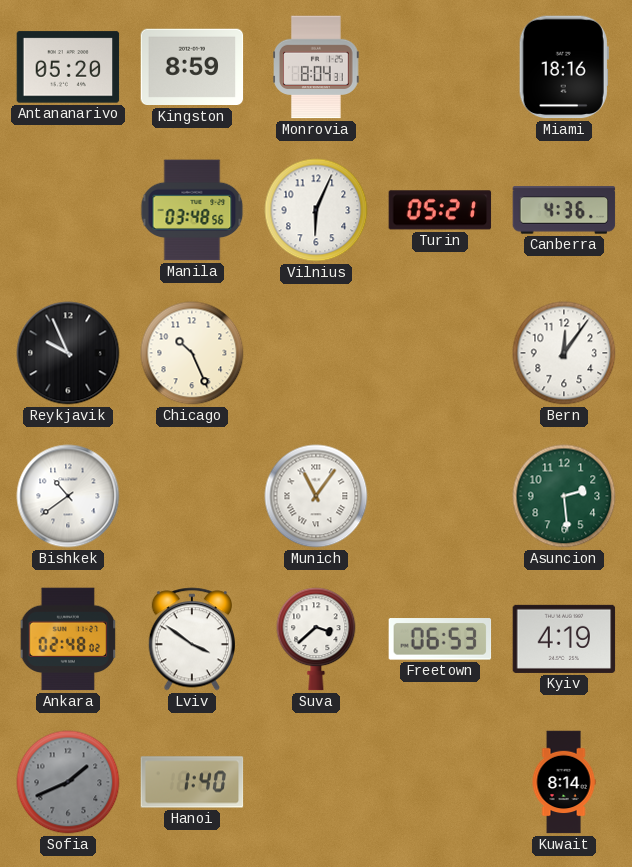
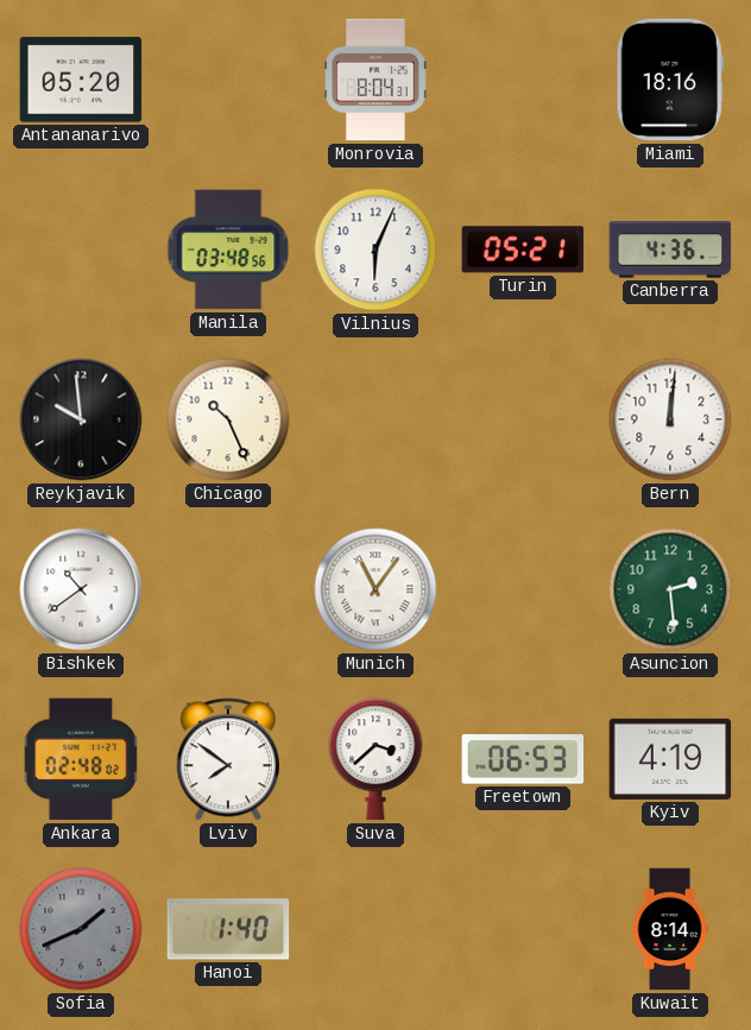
Kingston: 8:59 -> none (192, 67)
Reykjavik: 9:56 -> 9:59 (81, 419)
Bern: 12:06 -> 12:01 (670, 419)
Lviv: 3:51 -> 7:51 (227, 759)
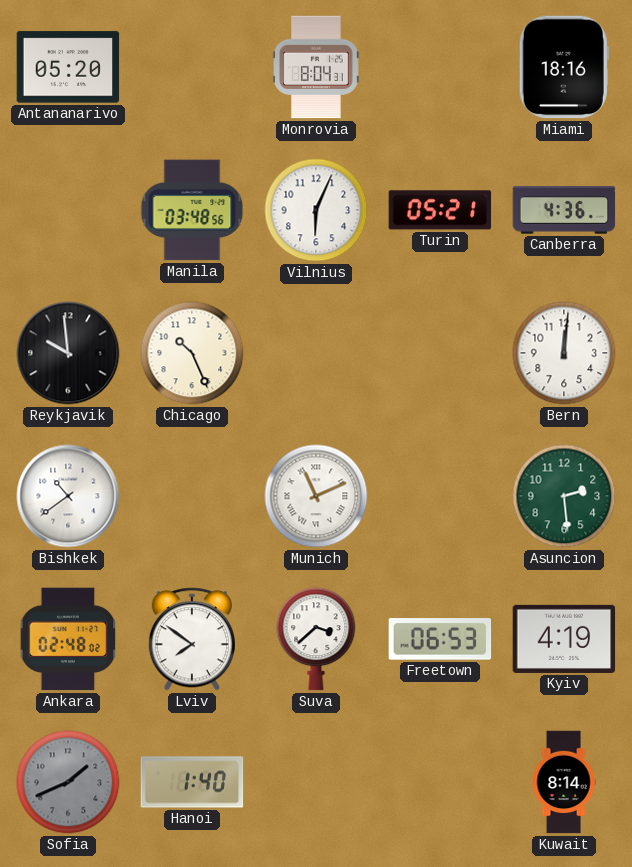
Munich: 11:06 -> 11:11 (316, 496)
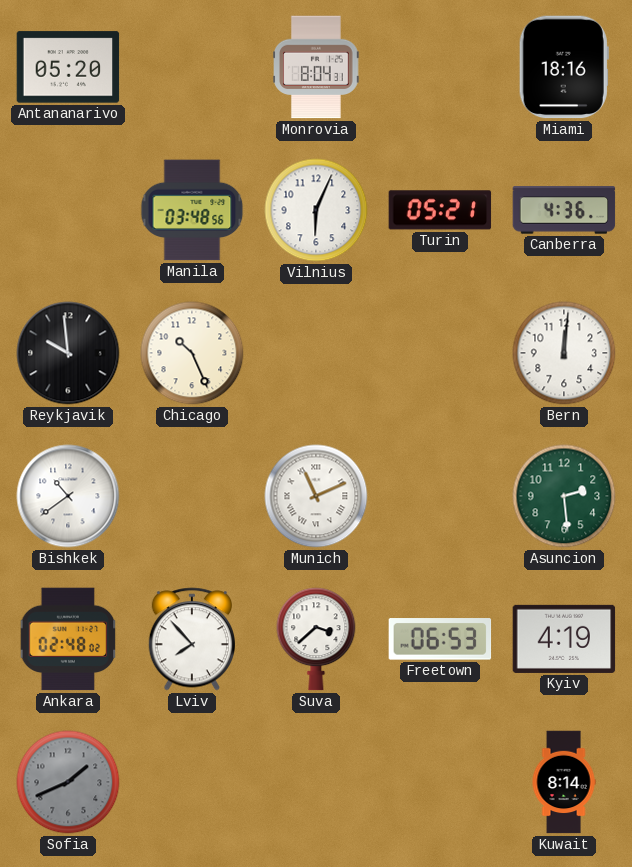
Lviv: 7:51 -> 7:53 (191, 639)
Hanoi: 1:40 -> none (192, 782)
